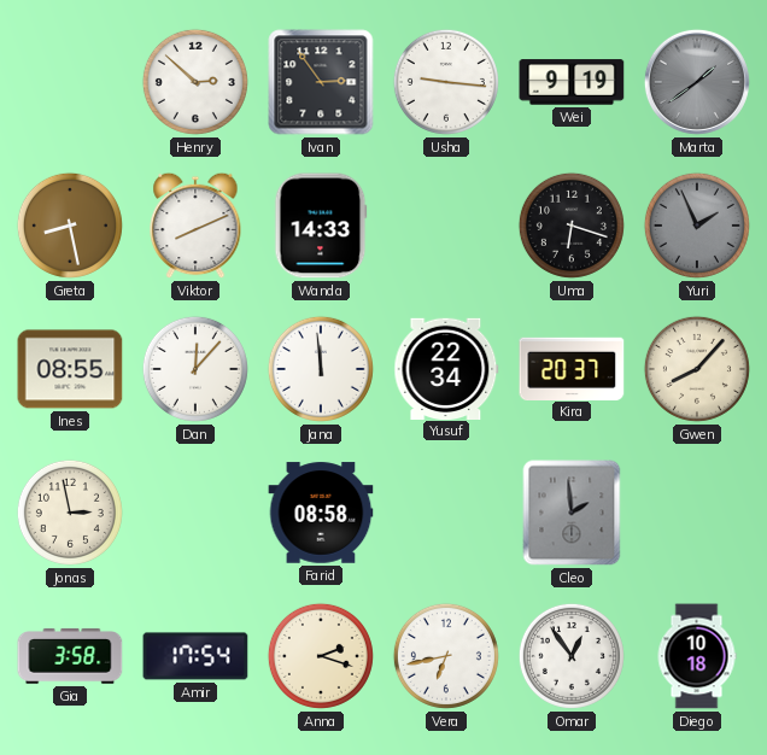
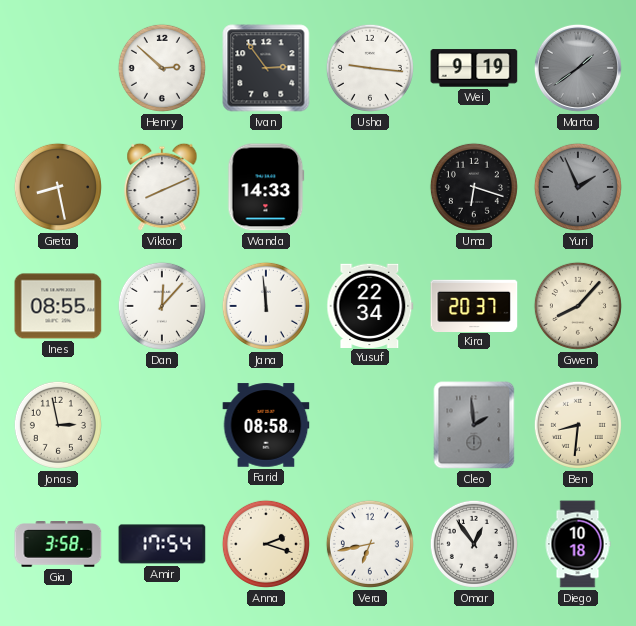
Ben: none -> 8:31 (578, 425)
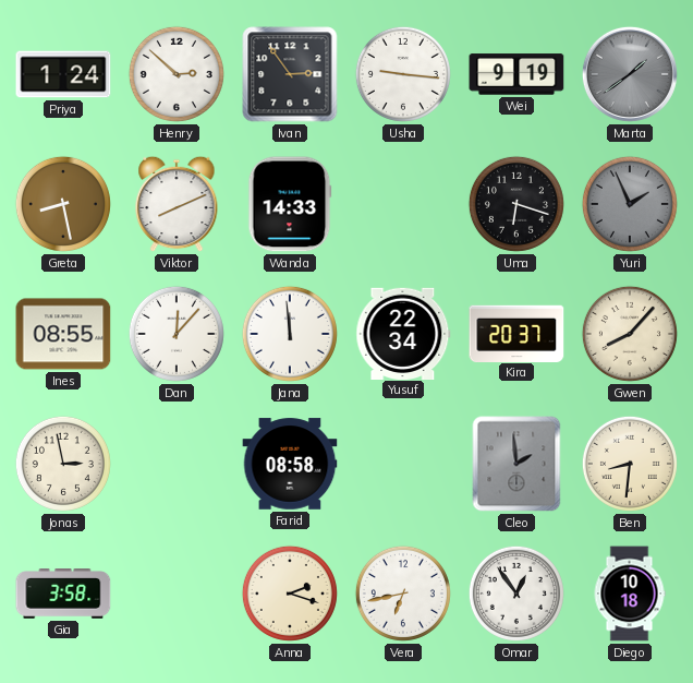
Priya: none -> 1:24 (63, 74)
Amir: 17:54 -> none (162, 544)
